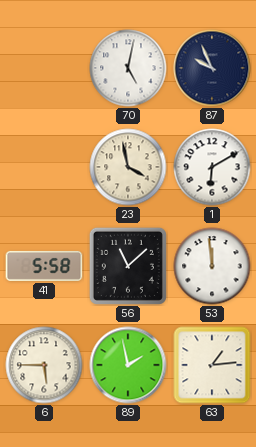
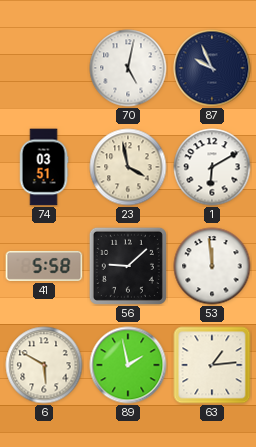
74: none -> 03:51 (44, 167)
56: 11:08 -> 9:08 (128, 266)
6: 5:45 -> 5:50 (44, 365)
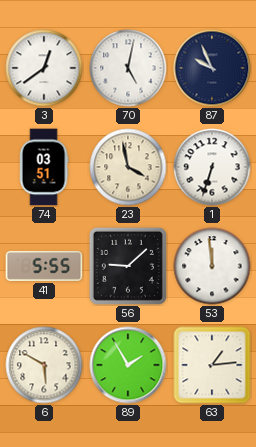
3: none -> 12:39 (44, 68)
1: 6:10 -> 6:33 (212, 167)
41: 5:58 -> 5:55 (44, 266)
89: 1:58 -> 1:55 (128, 365)
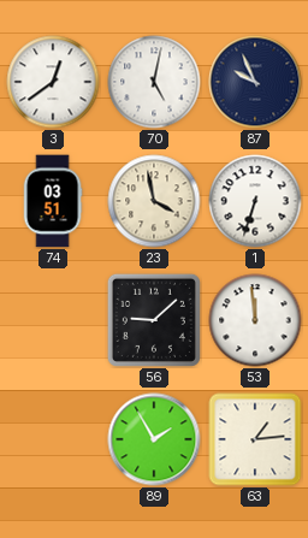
41: 5:55 -> none (44, 266)
6: 5:50 -> none (44, 365)
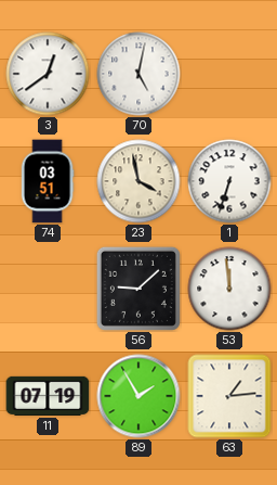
87: 9:56 -> none (255, 82)
11: none -> 07:19 (48, 396)
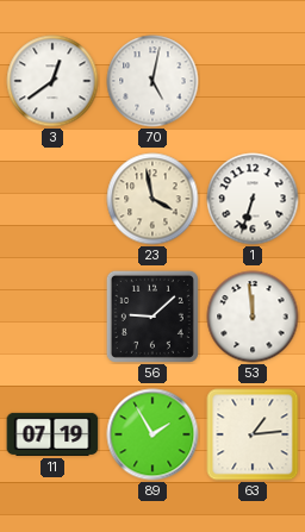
74: 03:51 -> none (48, 181)
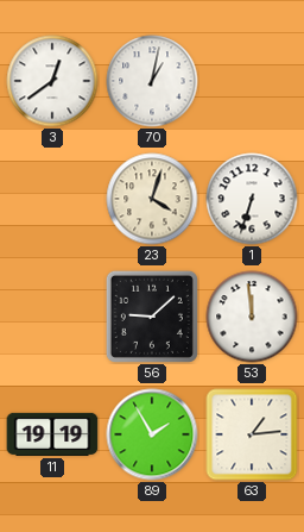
70: 5:02 -> 1:02 (152, 81)
23: 3:58 -> 4:03 (152, 199)
11: 07:19 -> 19:19 (52, 434)
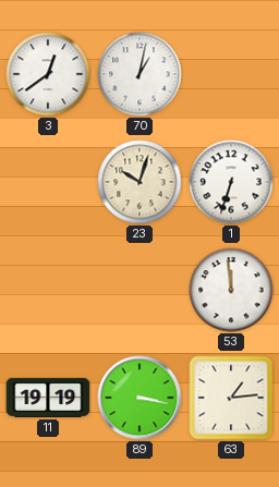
23: 4:03 -> 10:03 (139, 182)
56: 9:08 -> none (152, 317)
89: 1:55 -> 3:17 (139, 398)
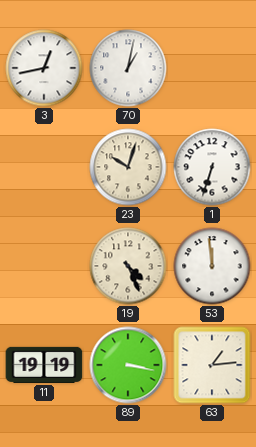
3: 12:39 -> 12:43 (44, 68)
19: none -> 4:26 (128, 266)
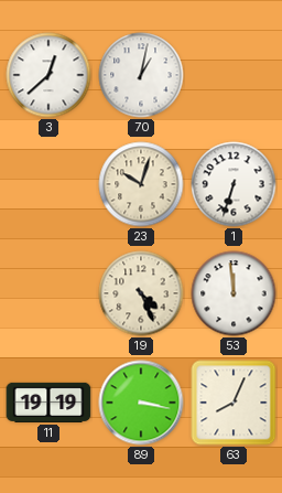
3: 12:43 -> 12:38 (48, 75)
63: 1:14 -> 8:04 (234, 403)
